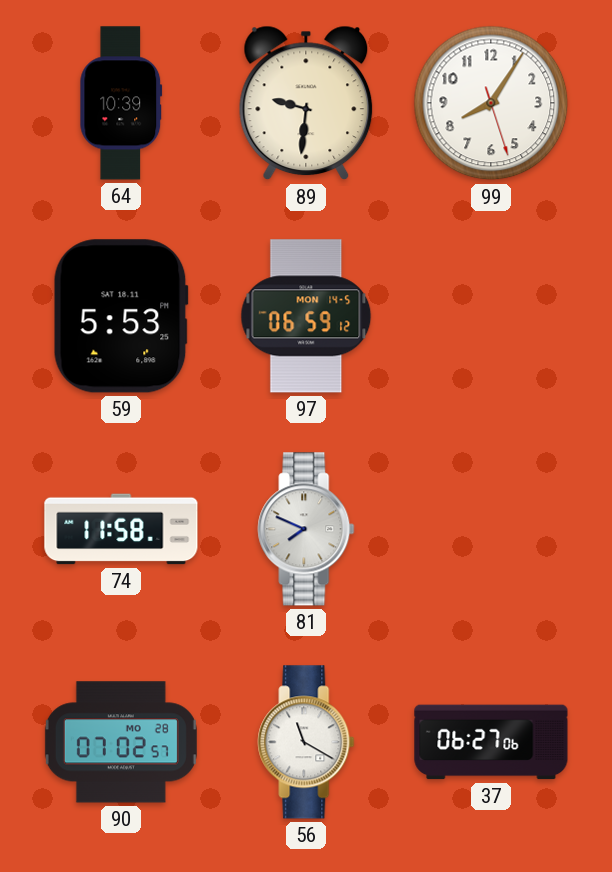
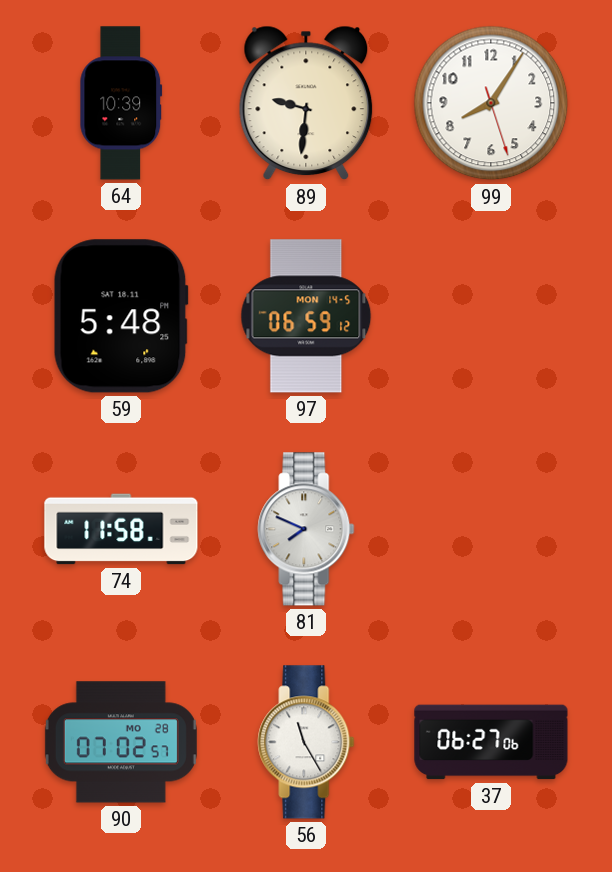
59: 5:53 -> 5:48 (121, 316)
56: 11:20 -> 11:25 (306, 742)
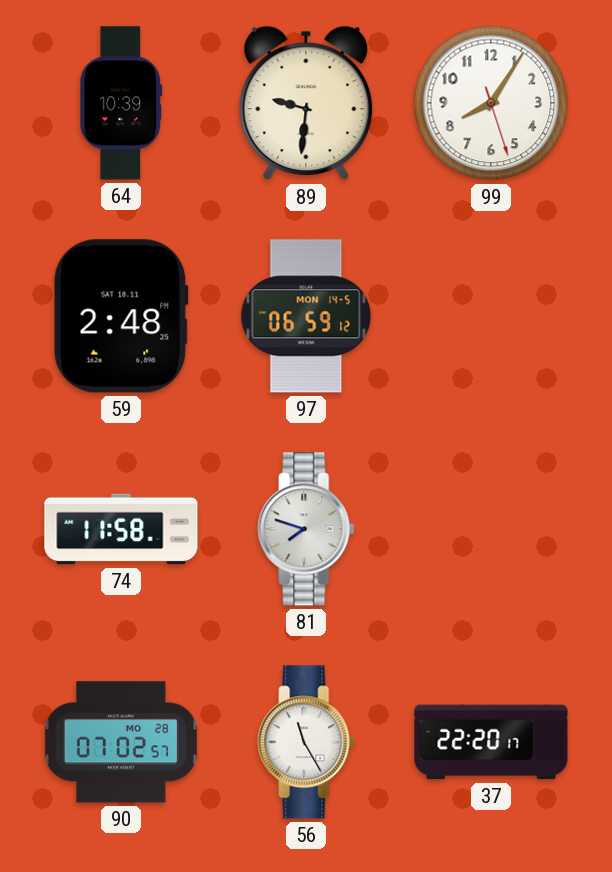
59: 5:48 -> 2:48 (121, 316)
81: 7:49 -> 7:48 (306, 529)
37: 06:27 -> 22:20 (491, 742)
